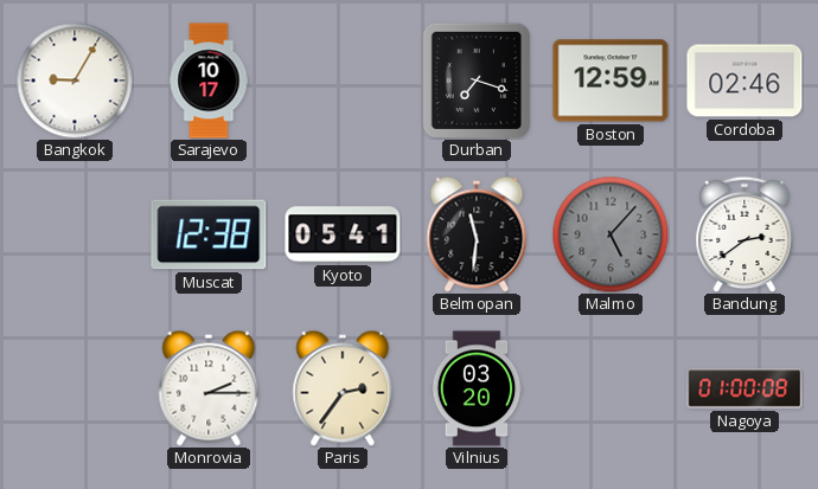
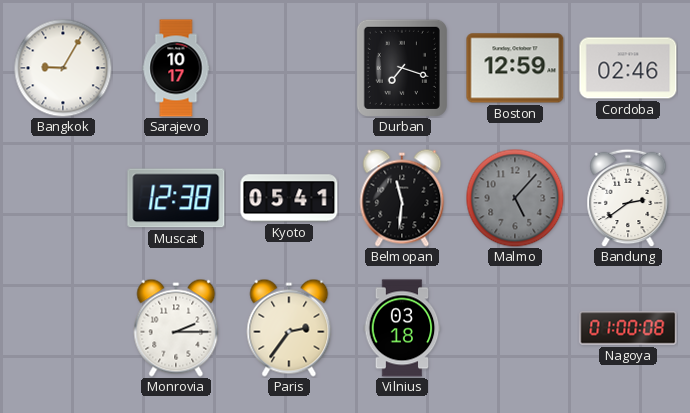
Vilnius: 03:20 -> 03:18 (402, 328)
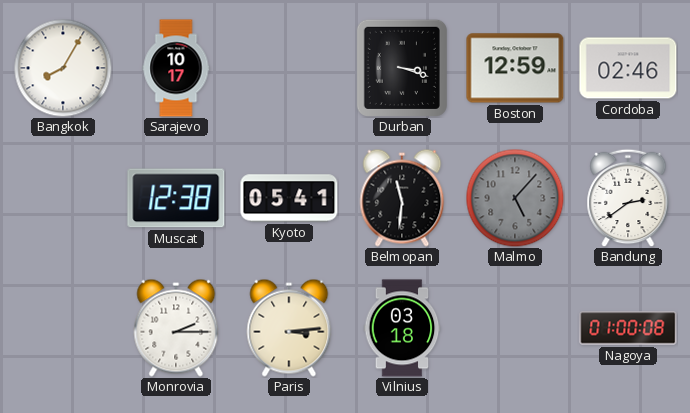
Bangkok: 9:05 -> 8:05 (63, 68)
Durban: 7:18 -> 3:18 (402, 68)
Paris: 2:36 -> 3:14 (289, 328)
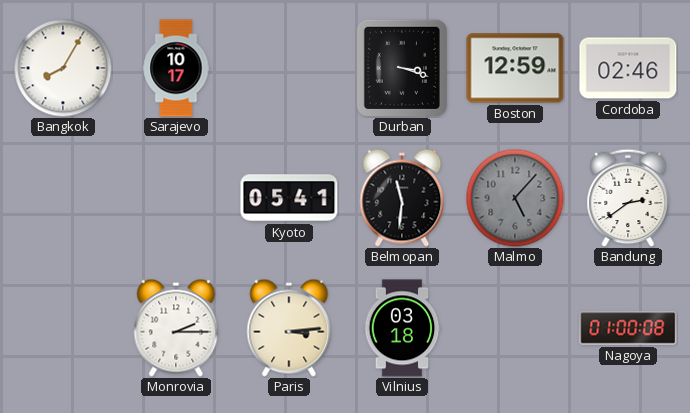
Muscat: 12:38 -> none (176, 198)
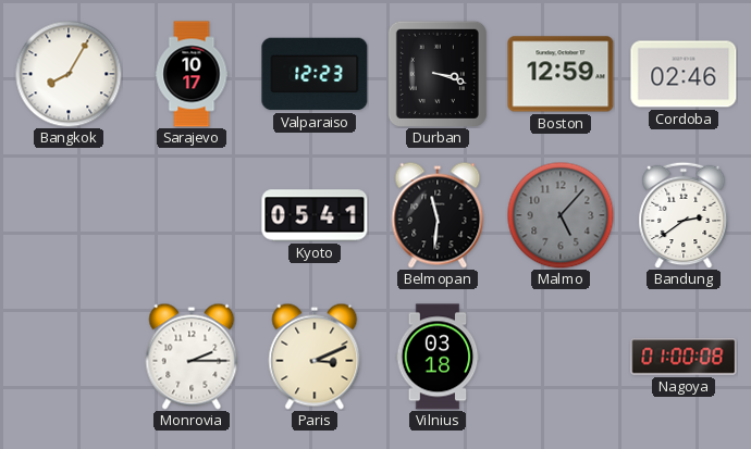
Valparaiso: none -> 12:23 (315, 74)
Paris: 3:14 -> 3:11 (315, 357)
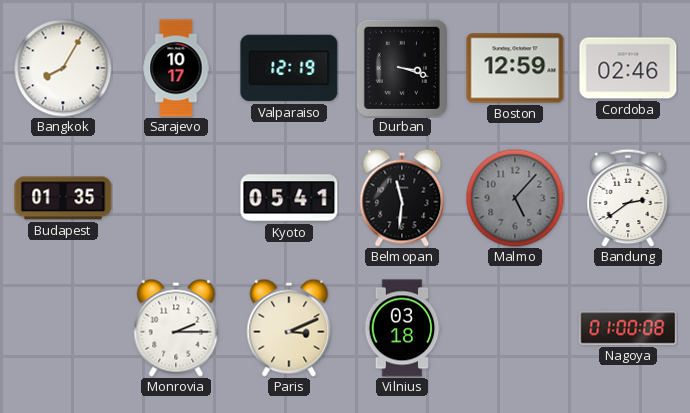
Valparaiso: 12:23 -> 12:19 (289, 68)
Budapest: none -> 01:35 (63, 198)
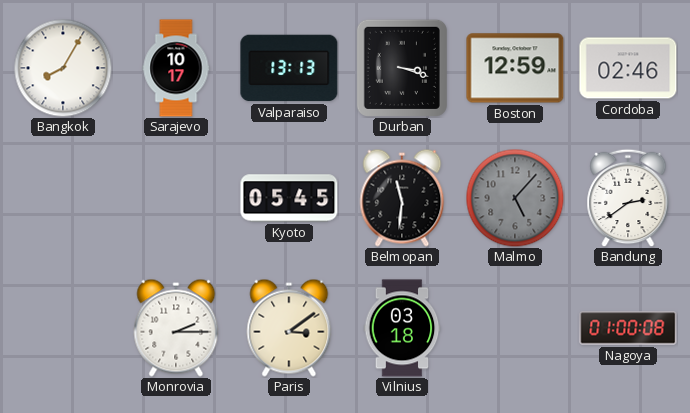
Valparaiso: 12:19 -> 13:13 (289, 68)
Budapest: 01:35 -> none (63, 198)
Kyoto: 05:41 -> 05:45 (289, 198)
Paris: 3:11 -> 3:09 (289, 328)
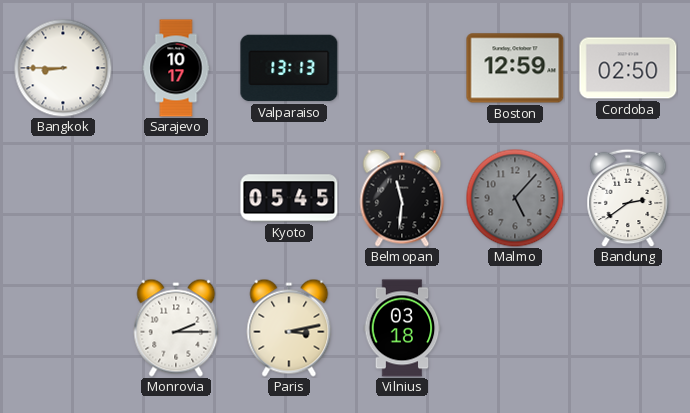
Bangkok: 8:05 -> 8:45 (63, 68)
Durban: 3:18 -> none (402, 68)
Cordoba: 02:46 -> 02:50 (628, 68)
Paris: 3:09 -> 3:13 (289, 328)
Nagoya: 01:00 -> none (628, 328)
